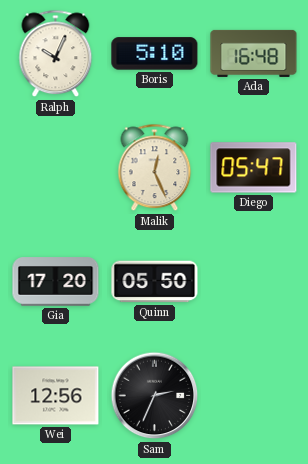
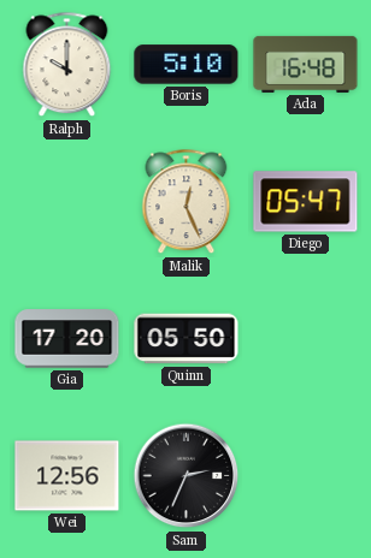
Ralph: 10:04 -> 10:00 (67, 65)
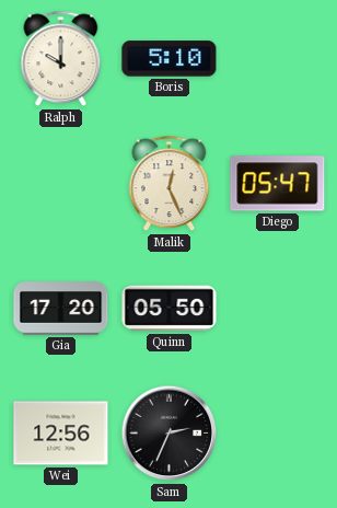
Ada: 16:48 -> none (306, 64)
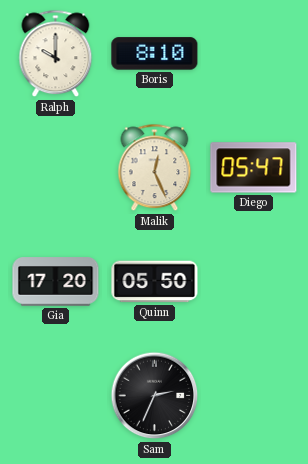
Boris: 5:10 -> 8:10 (155, 54)
Wei: 12:56 -> none (61, 434)
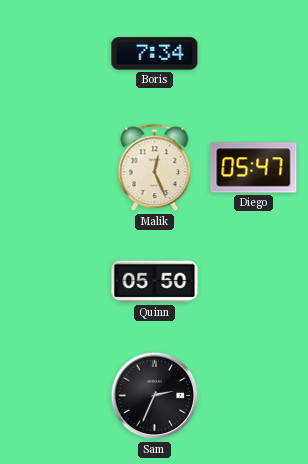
Ralph: 10:00 -> none (56, 54)
Boris: 8:10 -> 7:34 (155, 54)
Gia: 17:20 -> none (56, 282)
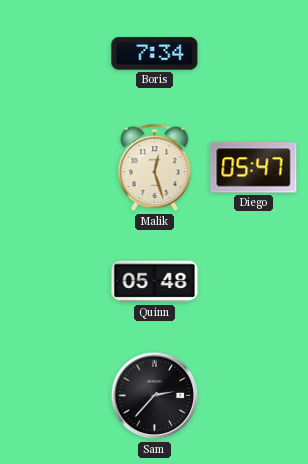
Malik: 12:26 -> 12:27 (155, 168)
Quinn: 05:50 -> 05:48 (155, 282)
Sam: 2:34 -> 2:37 (155, 396)
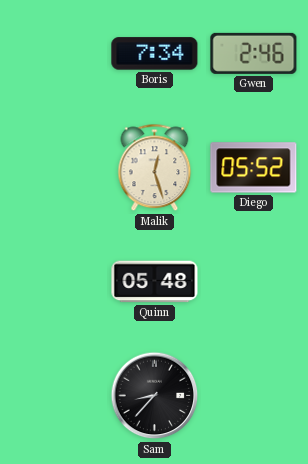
Gwen: none -> 2:46 (254, 53)
Diego: 05:47 -> 05:52 (254, 168)
Sam: 2:37 -> 8:37 (155, 396)
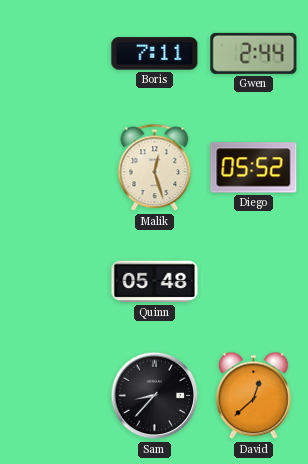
Boris: 7:34 -> 7:11 (155, 54)
Gwen: 2:46 -> 2:44 (254, 53)
David: none -> 12:38 (254, 396)
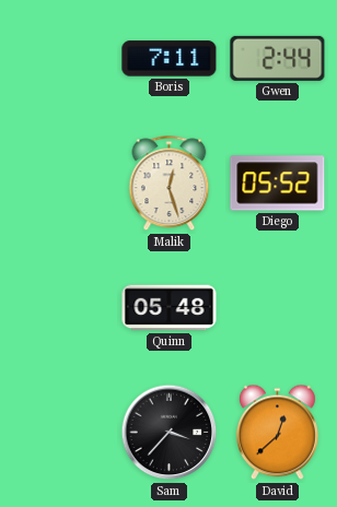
Sam: 8:37 -> 3:37 (170, 433)
